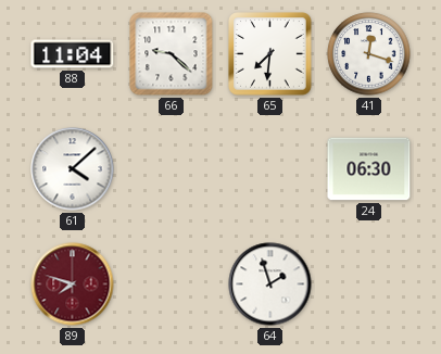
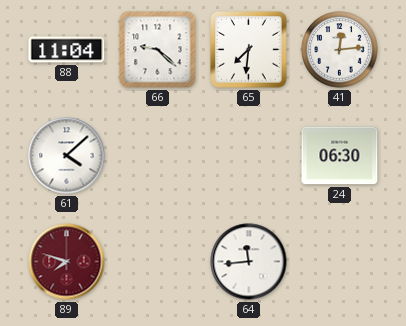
41: 12:18 -> 12:14 (340, 50)
64: 1:57 -> 11:44 (249, 262)
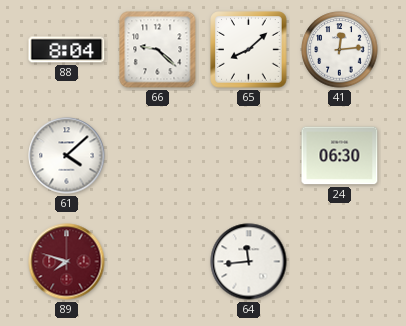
88: 11:04 -> 8:04 (67, 50)
65: 7:31 -> 8:08 (249, 50)
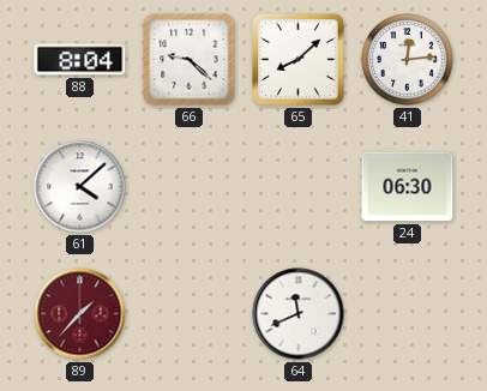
89: 7:48 -> 1:37 (80, 314)
64: 11:44 -> 11:41 (299, 314)
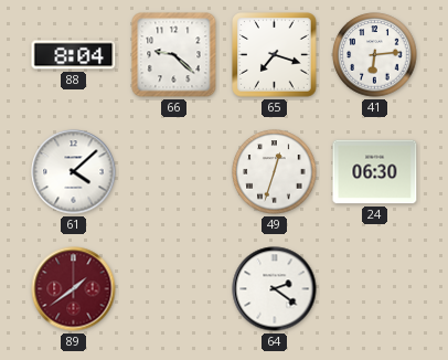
65: 8:08 -> 7:18 (275, 55)
41: 12:14 -> 6:14 (375, 55)
49: none -> 12:33 (275, 172)
89: 1:37 -> 1:39 (74, 289)
64: 11:41 -> 2:21 (275, 289)
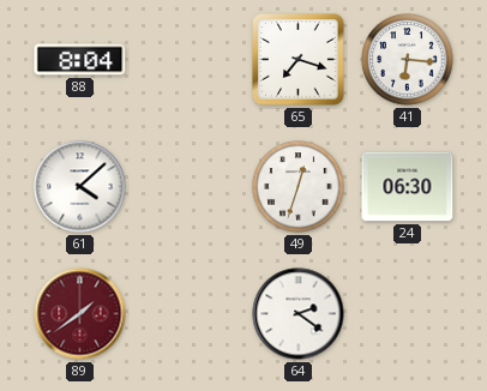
66: 9:22 -> none (174, 55)
41: 6:14 -> 6:16 (408, 60)
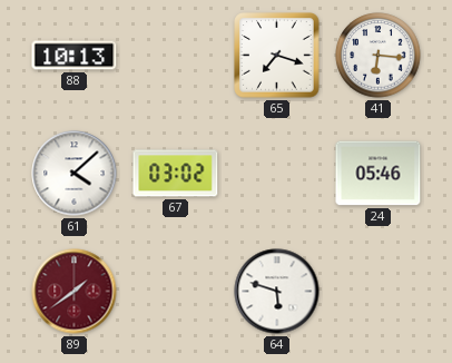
88: 8:04 -> 10:13 (75, 56)
67: none -> 03:02 (176, 174)
49: 12:33 -> none (299, 187)
24: 06:30 -> 05:46 (379, 174)
64: 2:21 -> 5:48 (277, 292)
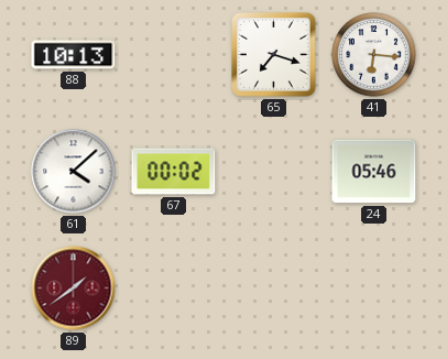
67: 03:02 -> 00:02 (174, 172)
64: 5:48 -> none (277, 292)
